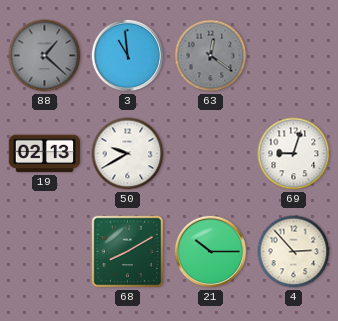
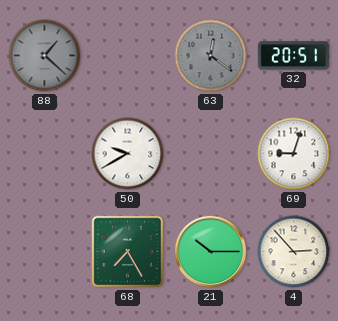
3: 10:59 -> none (128, 56)
32: none -> 20:51 (294, 56)
19: 02:13 -> none (45, 154)
68: 8:10 -> 7:25 (128, 252)
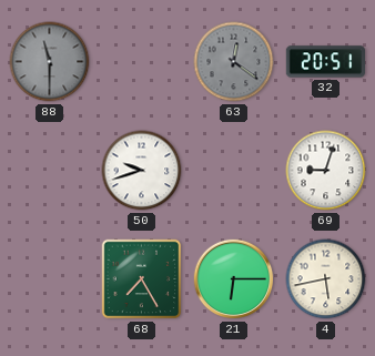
88: 1:22 -> 11:30 (50, 62)
50: 9:40 -> 9:42 (142, 171)
21: 10:15 -> 6:15 (234, 279)
4: 2:53 -> 5:43 (326, 279)
